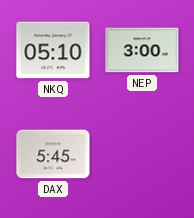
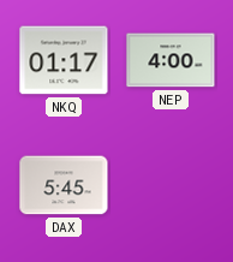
NKQ: 05:10 -> 01:17 (64, 60)
NEP: 3:00 -> 4:00 (171, 60)
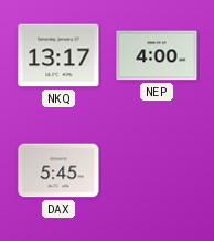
NKQ: 01:17 -> 13:17 (58, 55)
